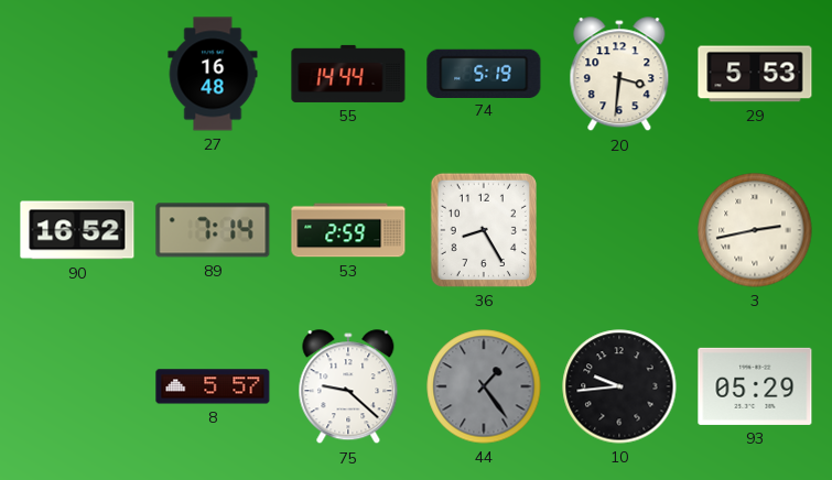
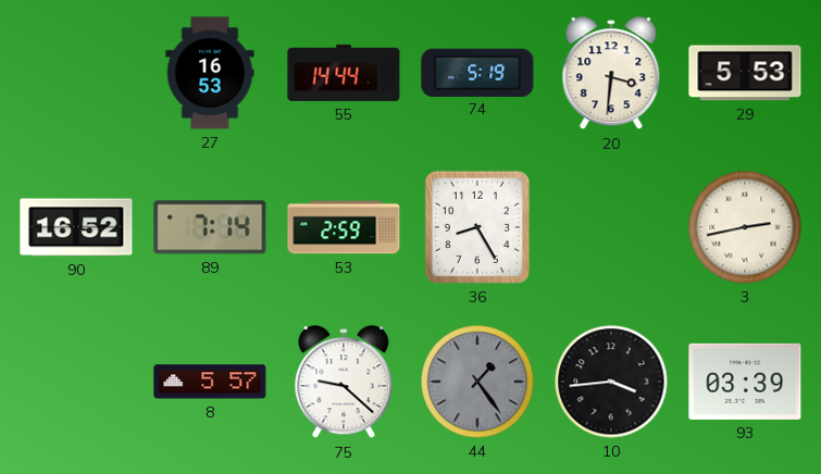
27: 16:48 -> 16:53 (210, 73)
10: 9:44 -> 3:44 (611, 382)
93: 05:29 -> 03:39 (745, 382)
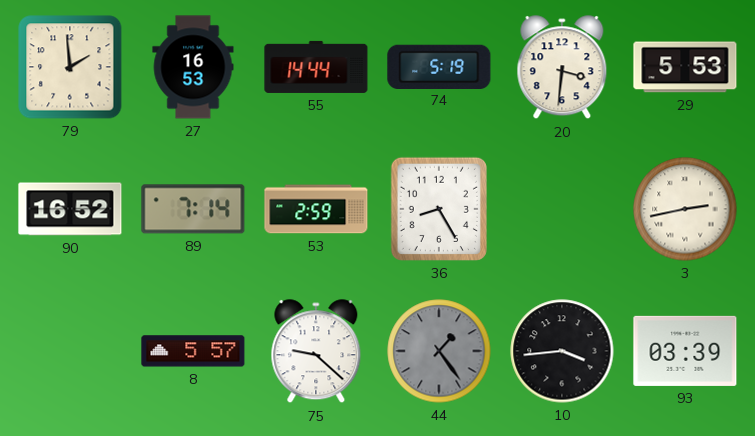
79: none -> 1:59 (70, 67)
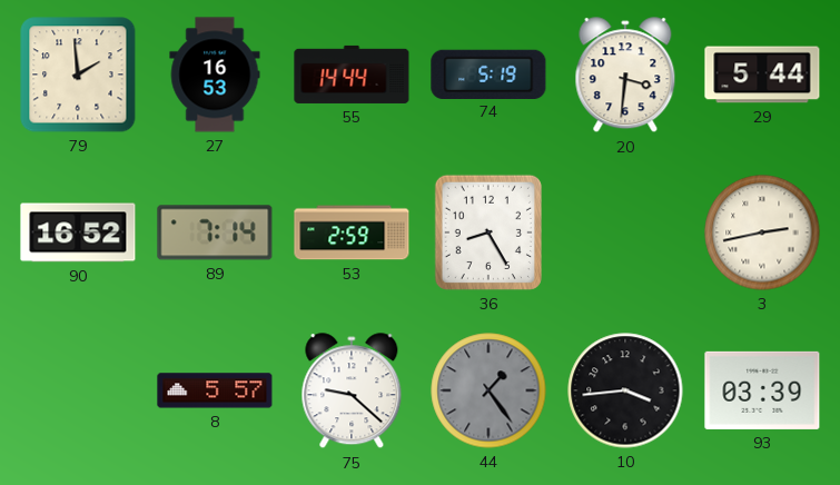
29: 5:53 -> 5:44 (762, 75)
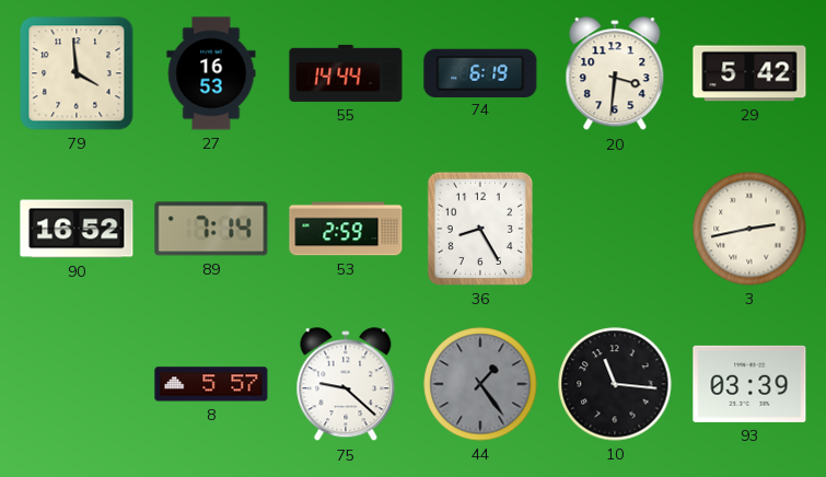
79: 1:59 -> 3:59 (77, 73)
74: 5:19 -> 6:19 (480, 72)
29: 5:44 -> 5:42 (749, 73)
10: 3:44 -> 11:16 (615, 384)
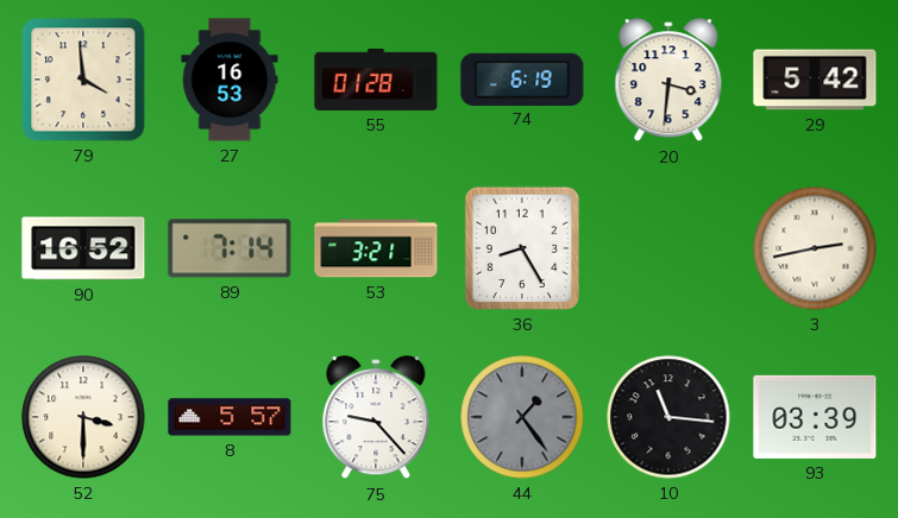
55: 14:44 -> 01:28 (376, 80)
53: 2:59 -> 3:21 (376, 248)
52: none -> 3:30 (83, 417)
75: 9:22 -> 9:23 (376, 418)
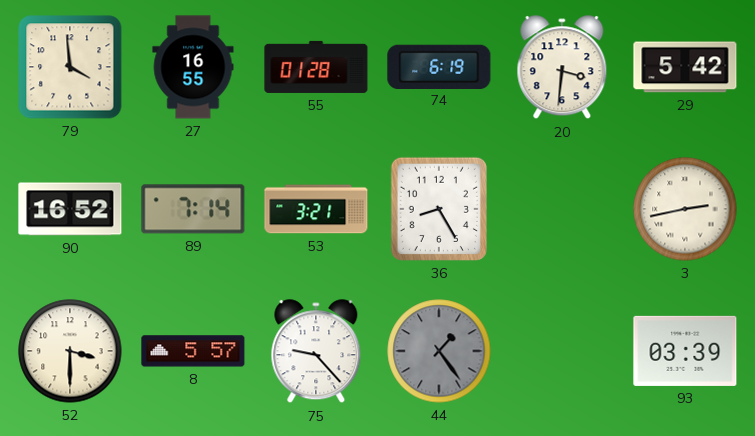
27: 16:53 -> 16:55 (193, 67)
10: 11:16 -> none (668, 417)
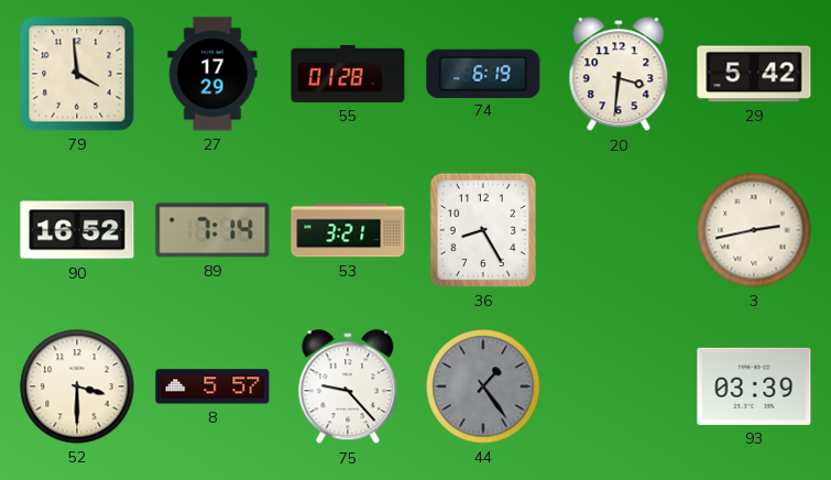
27: 16:55 -> 17:29 (212, 74)
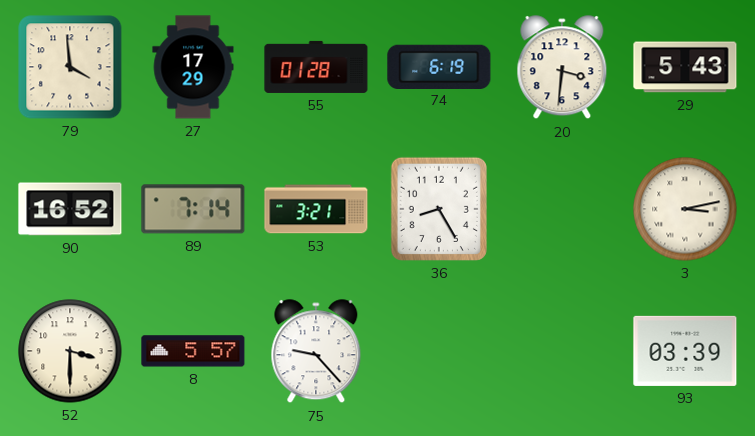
29: 5:42 -> 5:43 (685, 67)
3: 2:43 -> 3:13 (685, 209)
44: 1:24 -> none (483, 386)
